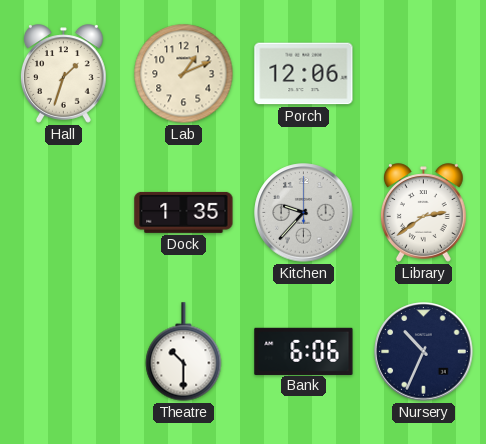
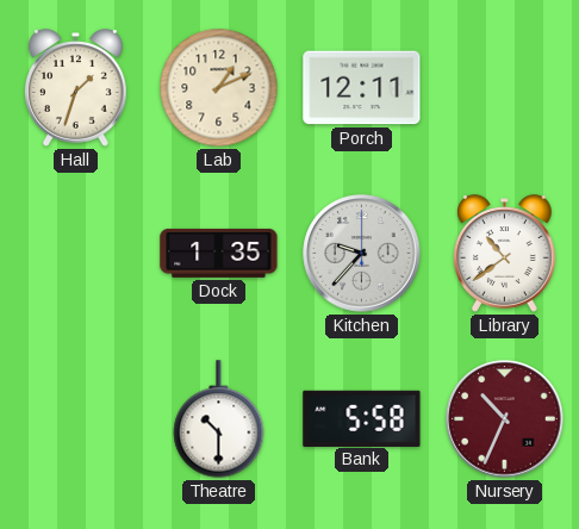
Porch: 12:06 -> 12:11 (362, 88)
Library: 2:39 -> 10:39 (504, 254)
Bank: 6:06 -> 5:58 (362, 418)
Nursery dial: navy -> burgundy (505, 419)
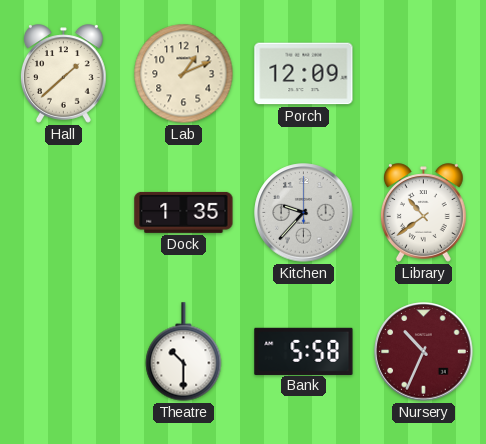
Hall: 1:33 -> 1:38 (63, 74)
Porch: 12:11 -> 12:09 (304, 74)
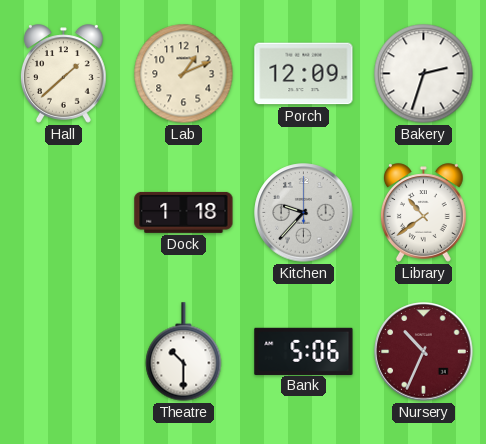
Bakery: none -> 2:33 (424, 74)
Dock: 1:35 -> 1:18 (184, 212)
Bank: 5:58 -> 5:06 (304, 351)
